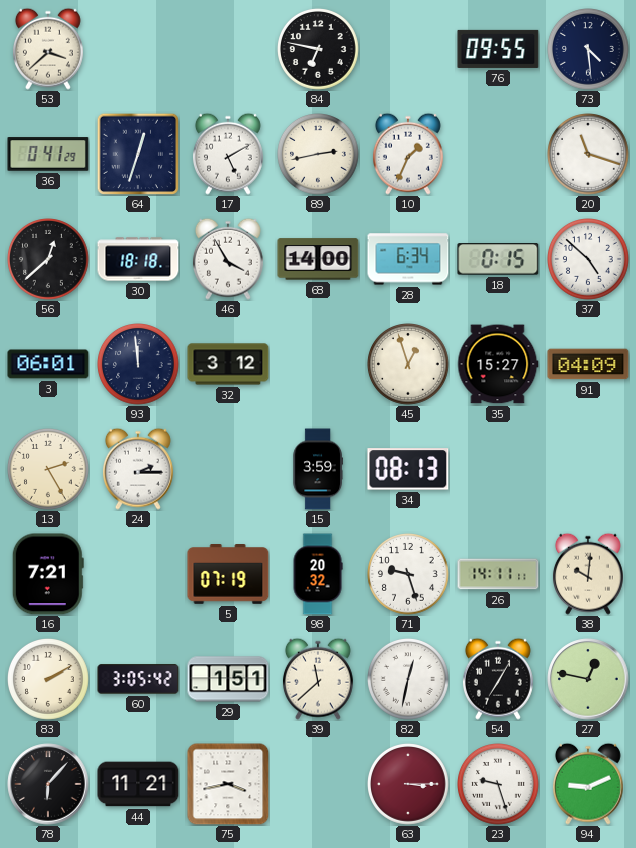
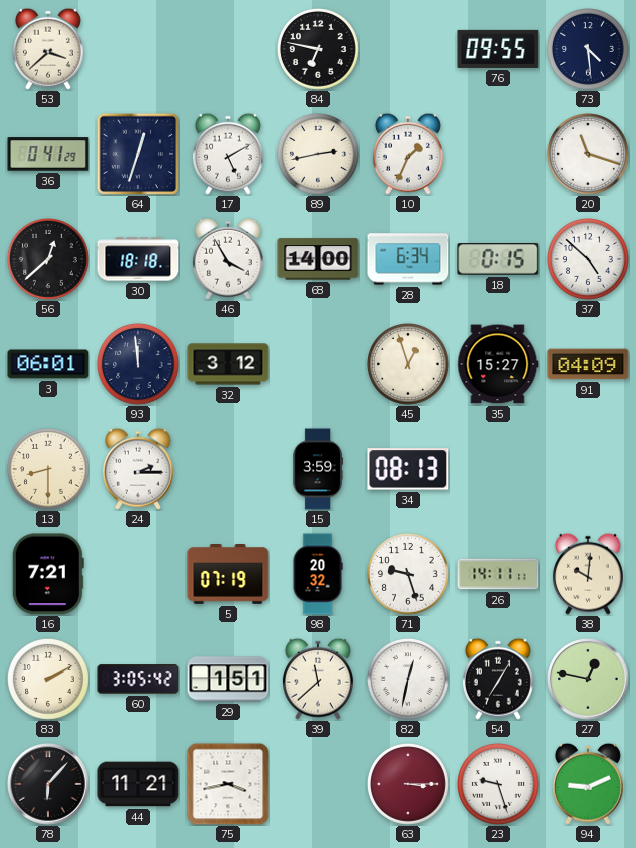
13: 2:25 -> 8:30 (49, 470)
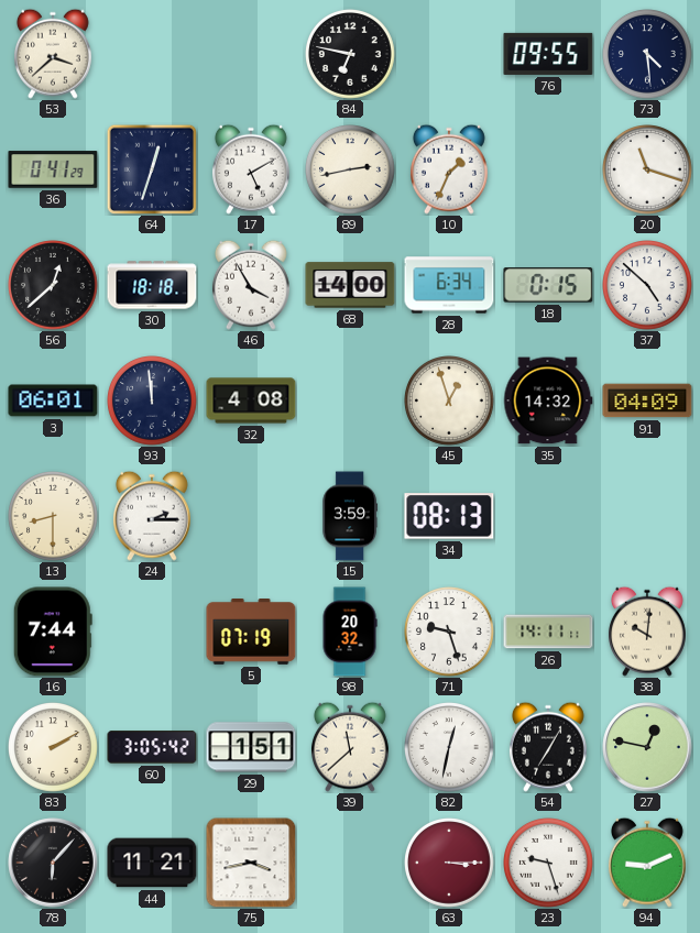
32: 3:12 -> 4:08 (251, 400)
35: 15:27 -> 14:32 (548, 400)
16: 7:21 -> 7:44 (53, 632)
